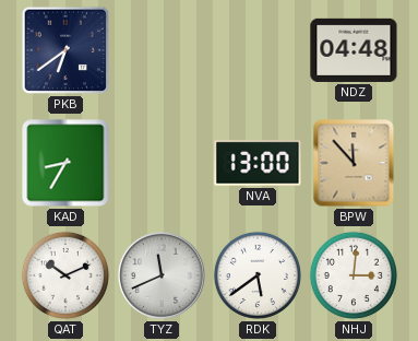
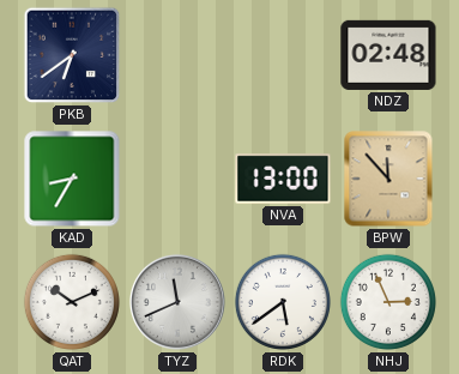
NDZ: 04:48 -> 02:48 (388, 55)
NHJ: 3:01 -> 2:56 (388, 302)
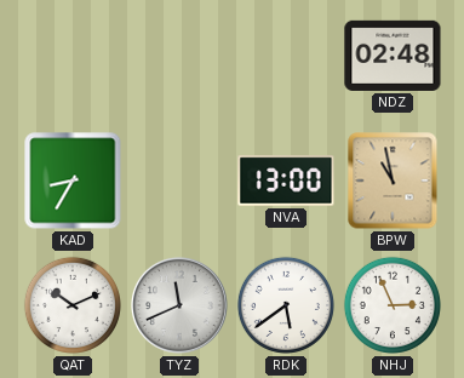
PKB: 6:39 -> none (72, 55)
BPW: 11:53 -> 10:58 (393, 181)
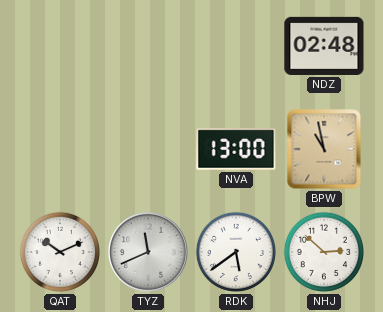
KAD: 8:35 -> none (73, 181)
NHJ: 2:56 -> 2:52 (324, 252)
